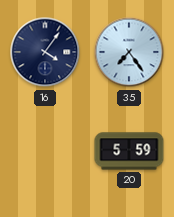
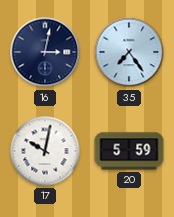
16: 4:06 -> 3:02 (45, 52)
17: none -> 10:02 (45, 151)
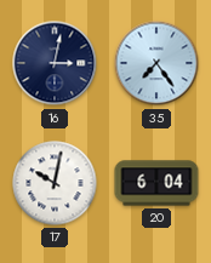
20: 5:59 -> 6:04 (156, 183)
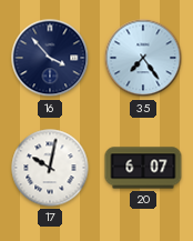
16: 3:02 -> 3:53 (50, 58)
20: 6:04 -> 6:07 (143, 168)
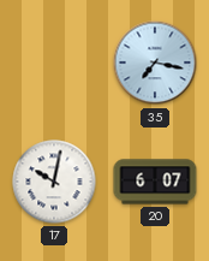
16: 3:53 -> none (50, 58)
35: 7:24 -> 7:17 (155, 63)
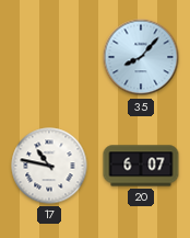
35: 7:17 -> 8:07 (141, 57)
17: 10:02 -> 10:47 (49, 166)
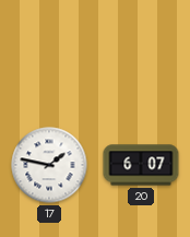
35: 8:07 -> none (141, 57)
17: 10:47 -> 1:47 (49, 165)
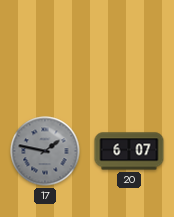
17 dial: white -> grey (45, 151)
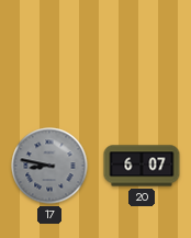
17: 1:47 -> 8:47 (49, 166)
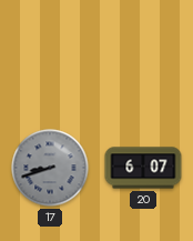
17: 8:47 -> 8:42 (50, 168)
